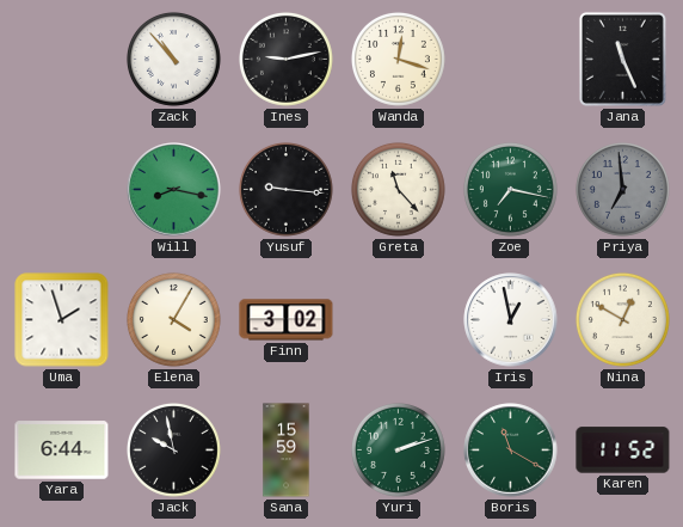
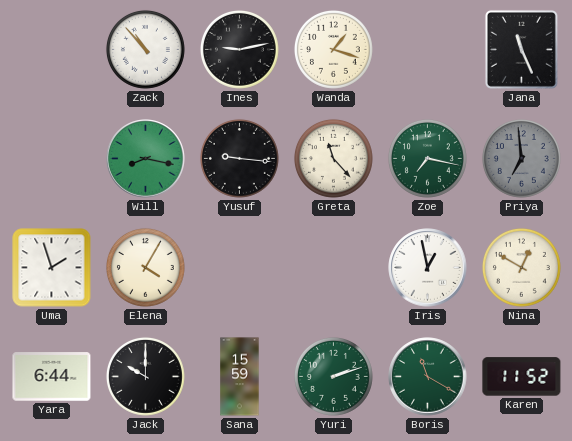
Wanda: 12:18 -> 1:18 (333, 49)
Finn: 3:02 -> none (287, 320)
Jack: 9:58 -> 10:00 (145, 376)
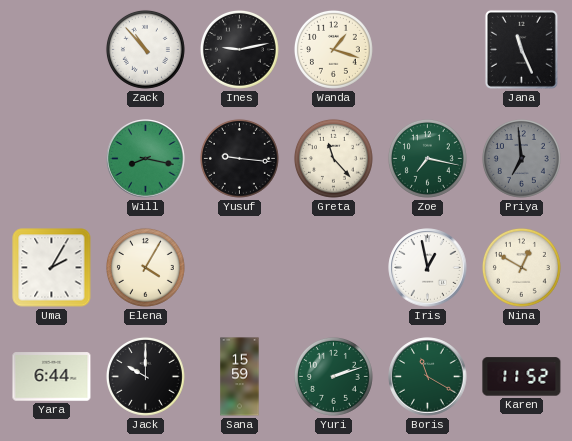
Uma: 1:57 -> 2:05 (52, 268)
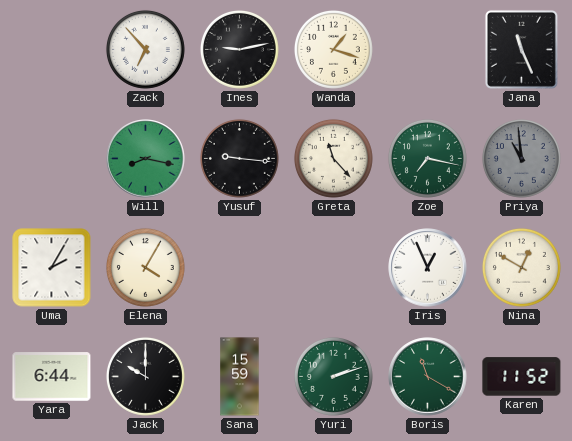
Zack: 10:53 -> 6:53 (145, 49)
Priya: 6:59 -> 10:59 (521, 158)
Iris: 12:58 -> 12:56 (428, 268)
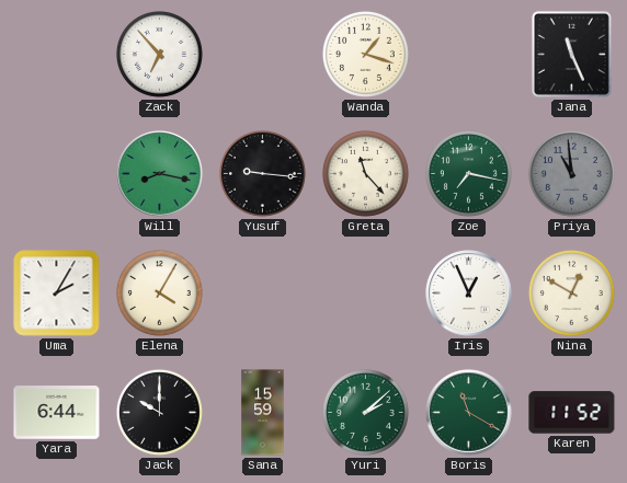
Ines: 9:13 -> none (239, 49)
Yuri: 2:12 -> 2:08 (365, 412)
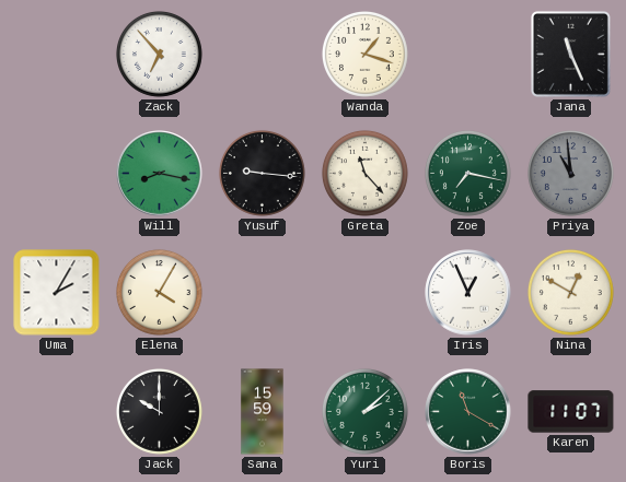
Yara: 6:44 -> none (57, 413)
Karen: 11:52 -> 11:07 (571, 412)
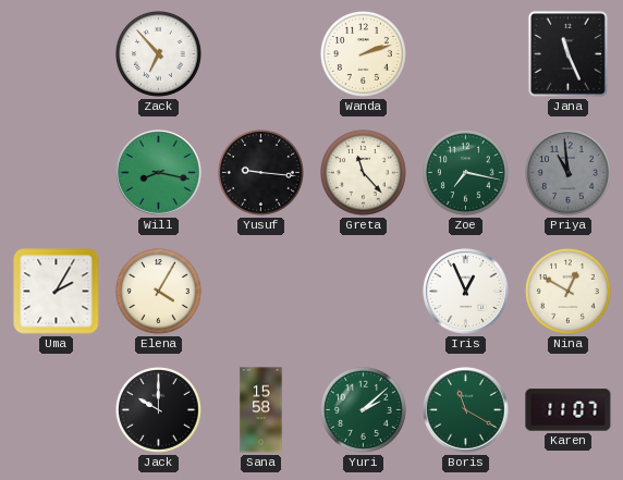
Wanda: 1:18 -> 2:12 (363, 53)
Sana: 15:59 -> 15:58 (261, 410)
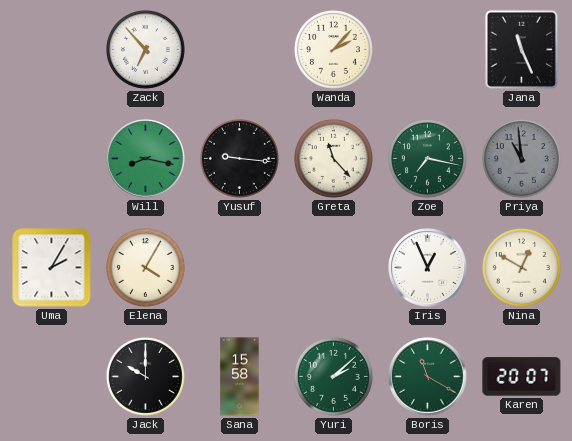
Wanda: 2:12 -> 2:07 (333, 49)
Karen: 11:07 -> 20:07 (522, 377)
